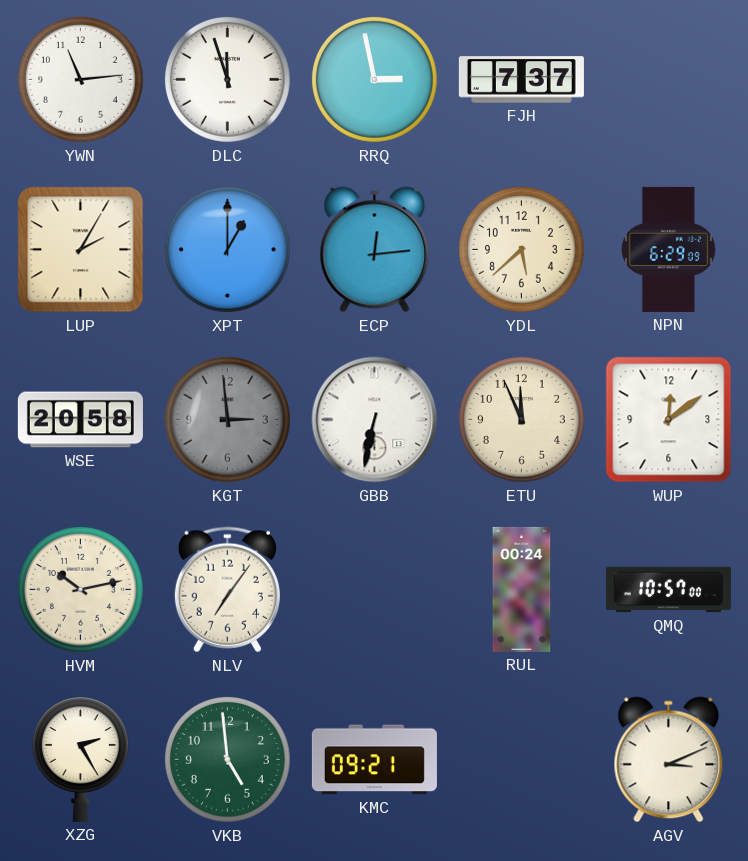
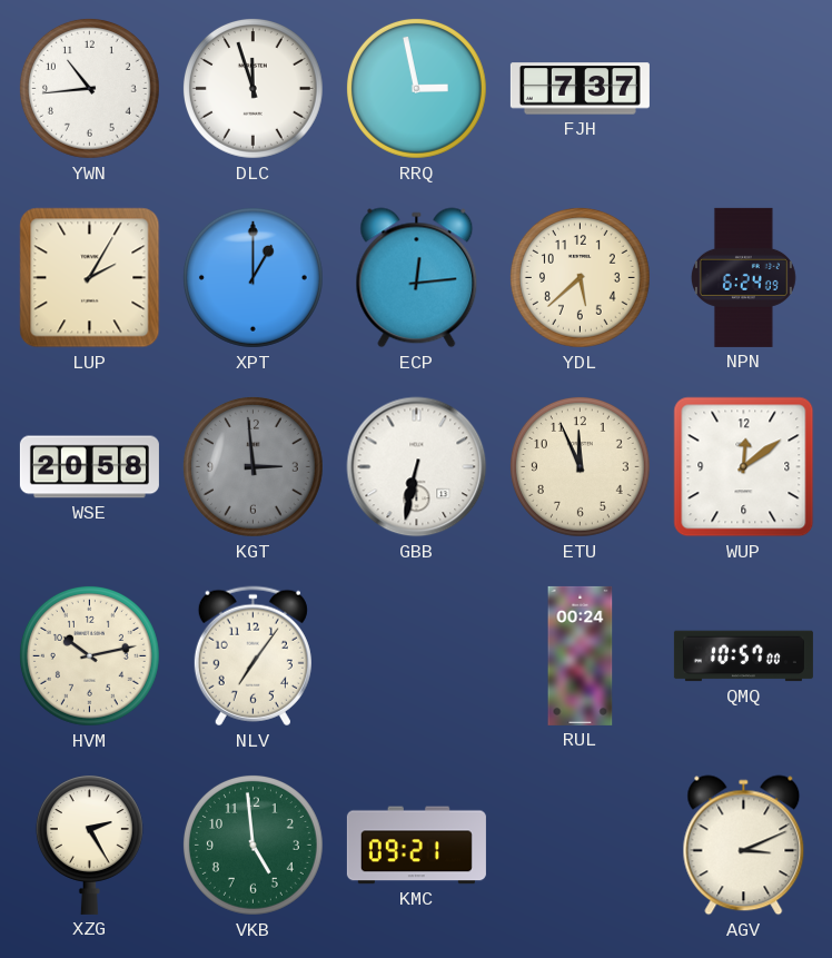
YWN: 11:14 -> 10:44 (89, 88)
NPN: 6:29 -> 6:24 (743, 277)
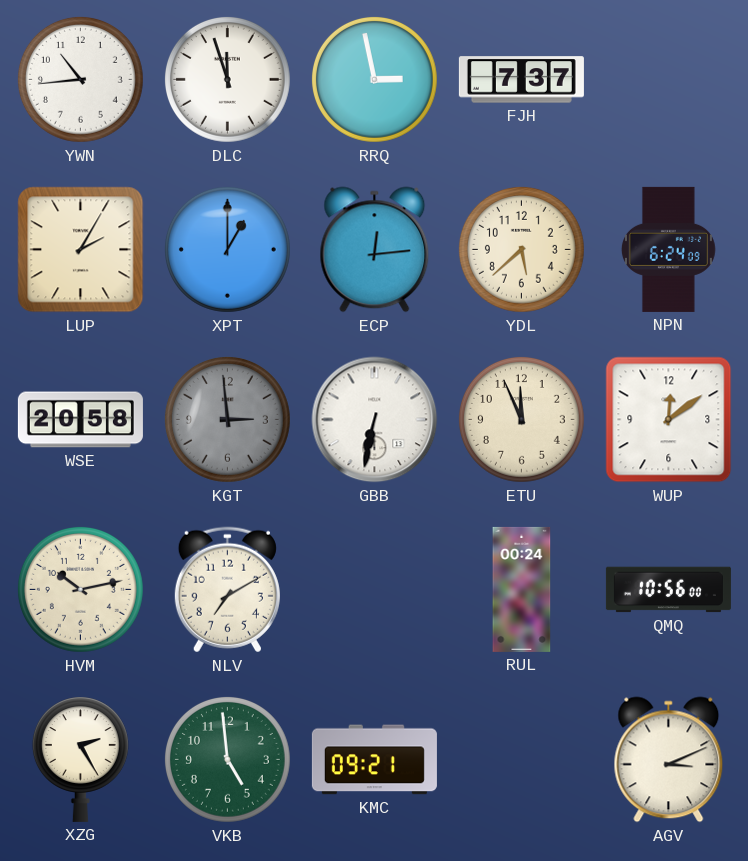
NLV: 7:06 -> 7:10 (227, 590)
QMQ: 10:57 -> 10:56 (668, 590)
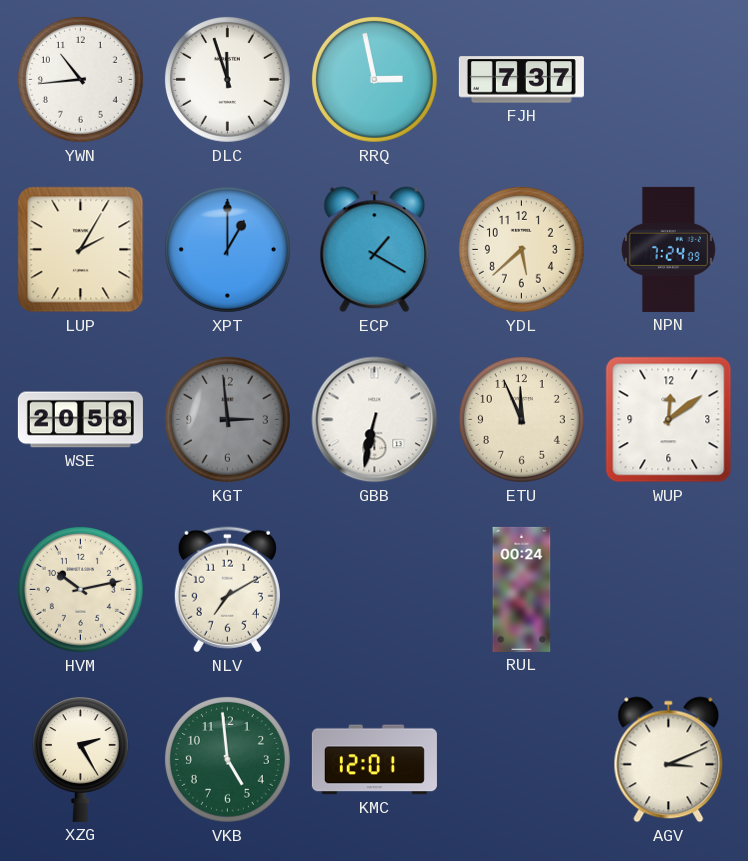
ECP: 12:14 -> 1:20 (375, 250)
NPN: 6:24 -> 7:24 (668, 249)
QMQ: 10:56 -> none (668, 590)
KMC: 09:21 -> 12:01 (374, 760)
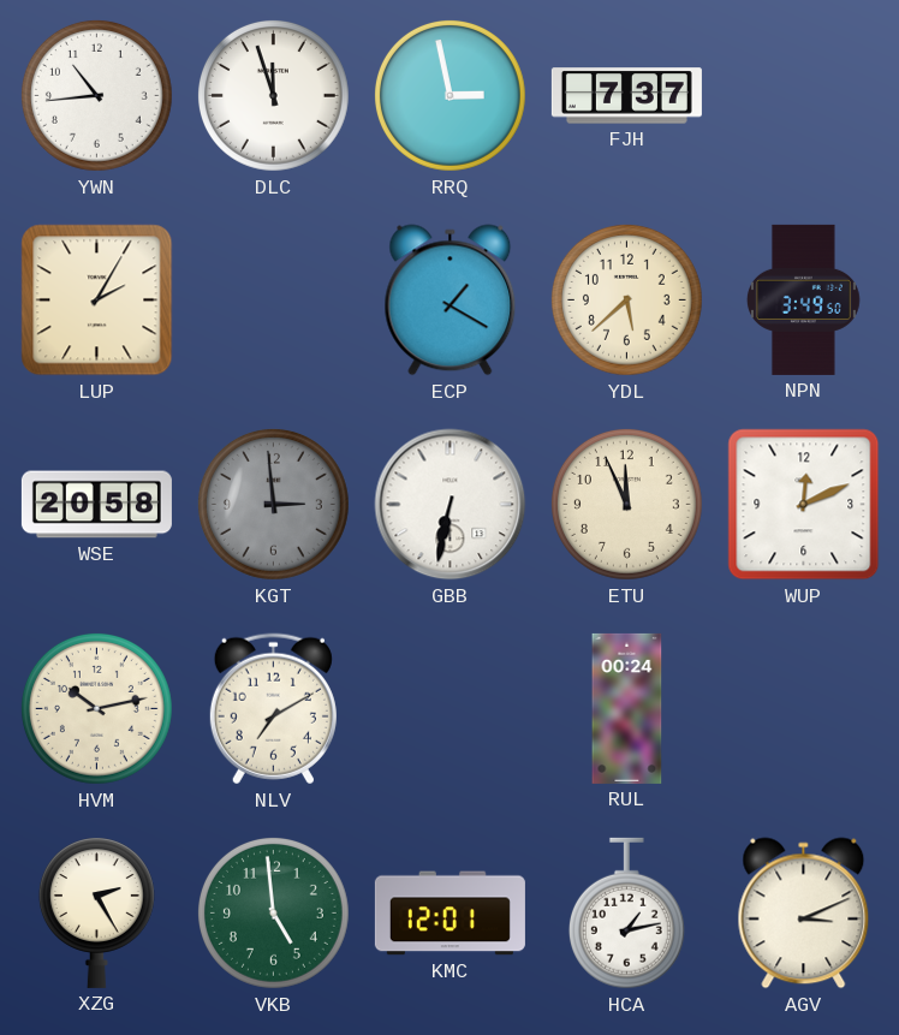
XPT: 1:00 -> none (227, 249)
NPN: 7:24 -> 3:49 (803, 299)
WUP: 12:09 -> 12:11 (804, 505)
HCA: none -> 1:13 (626, 914)
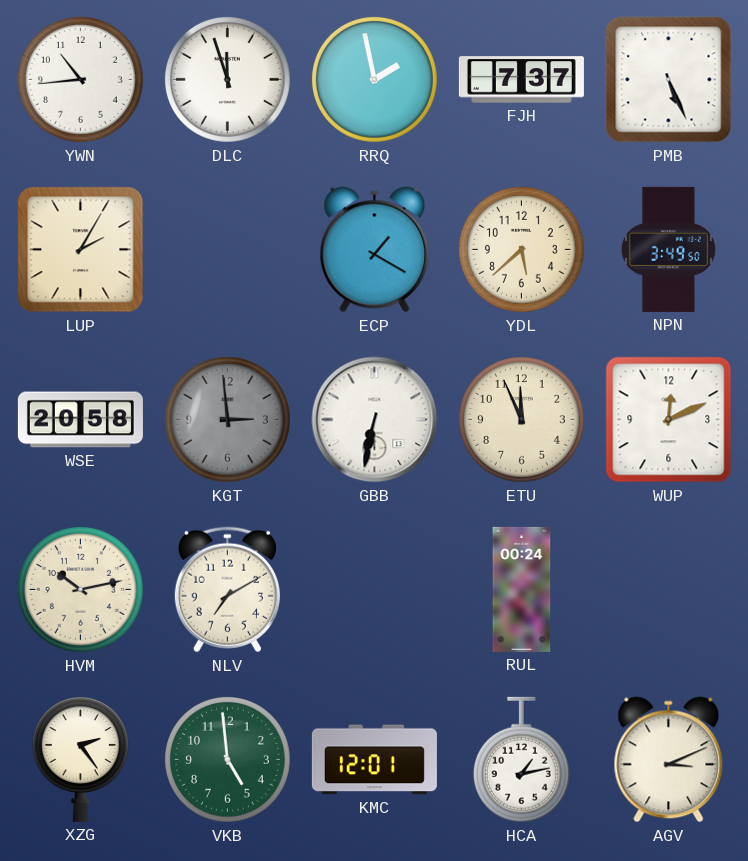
RRQ: 2:58 -> 1:58 (374, 79)
PMB: none -> 5:26 (669, 80)
XZG: 2:25 -> 2:24 (80, 759)
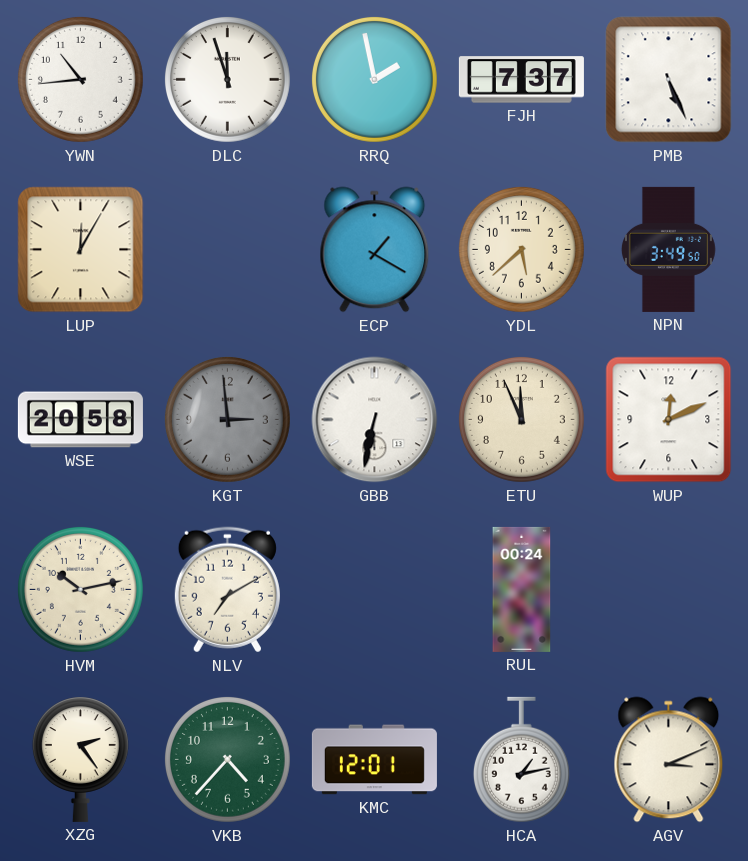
LUP: 2:05 -> 12:05 (81, 250)
VKB: 4:59 -> 4:37 (227, 759)
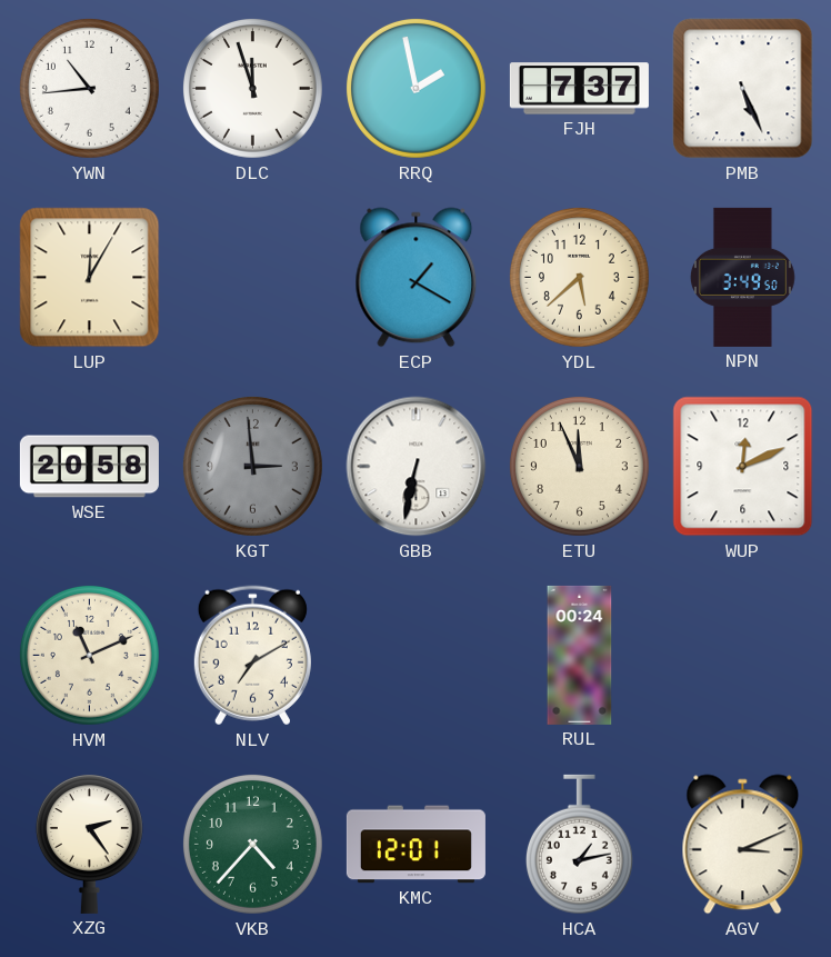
HVM: 10:13 -> 11:11 (89, 655)
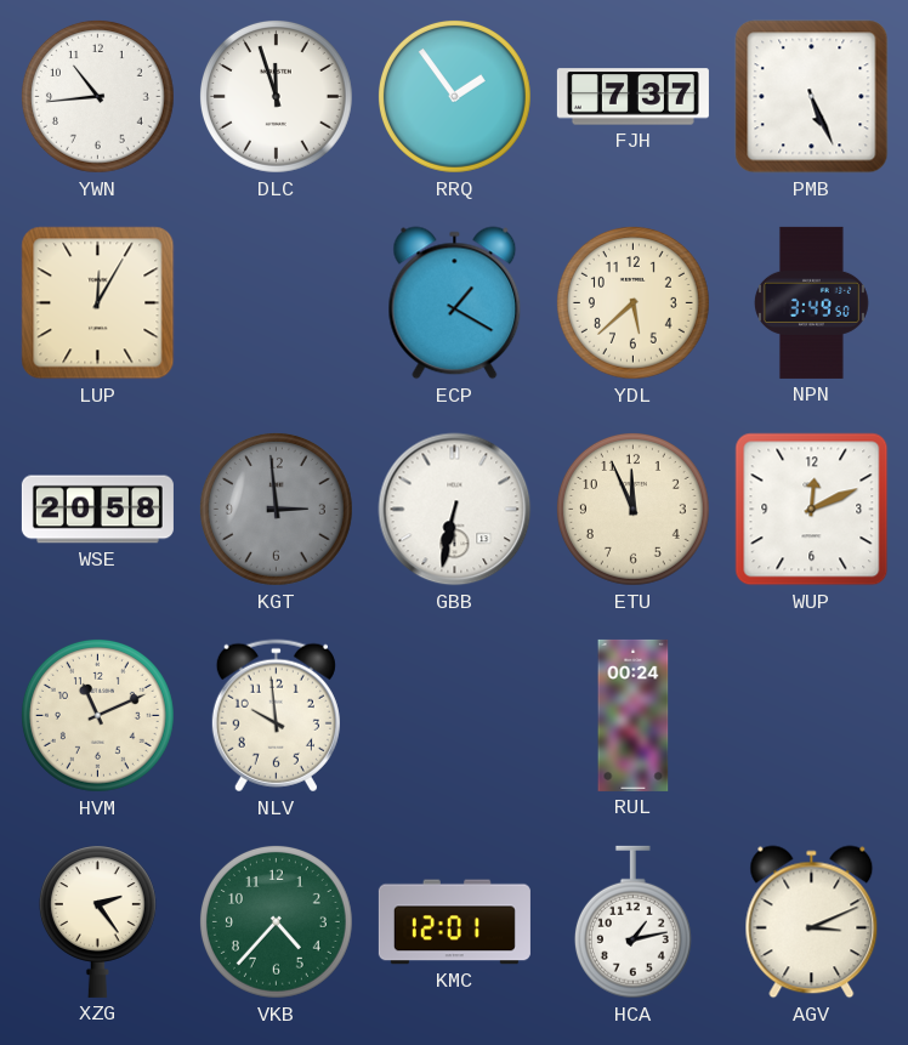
RRQ: 1:58 -> 1:54 (454, 96)
NLV: 7:10 -> 9:59 (276, 716)
